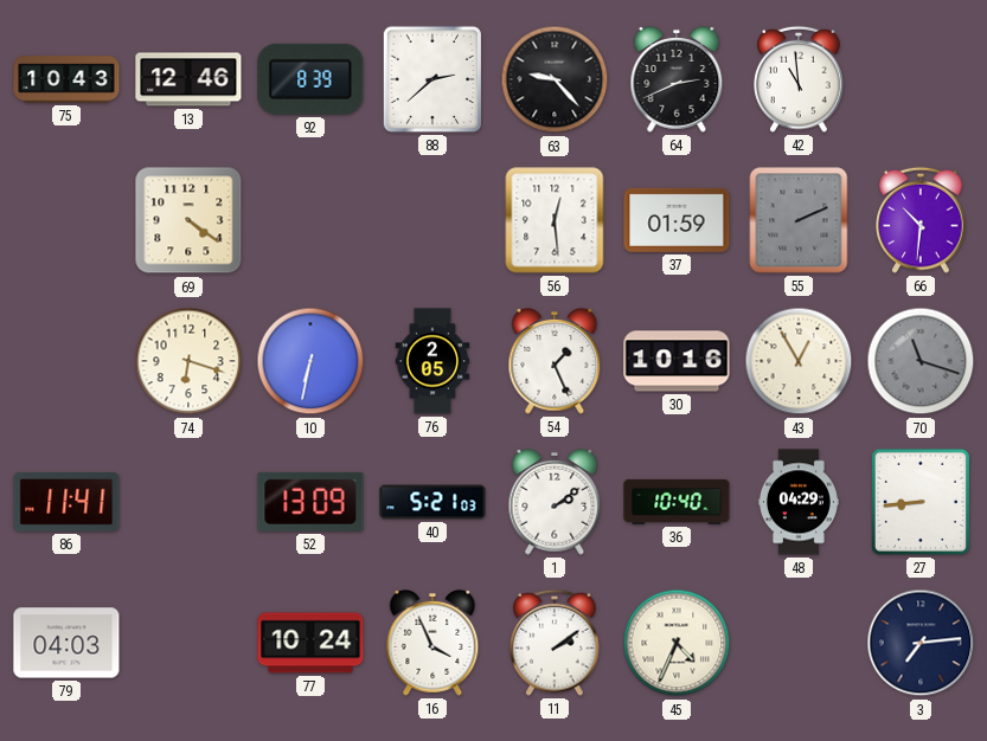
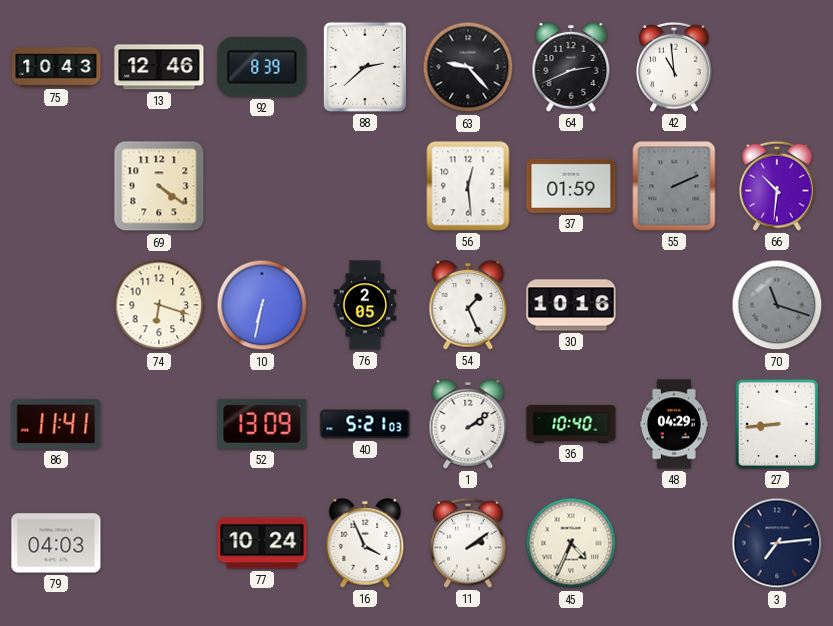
43: 12:55 -> none (799, 361)
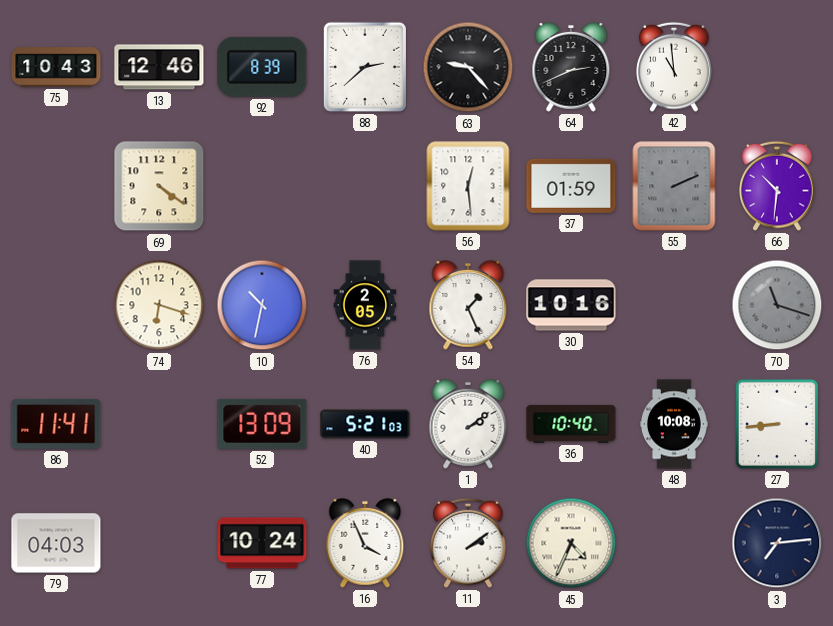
10: 6:32 -> 10:32 (262, 305)
48: 04:29 -> 10:08 (674, 424)
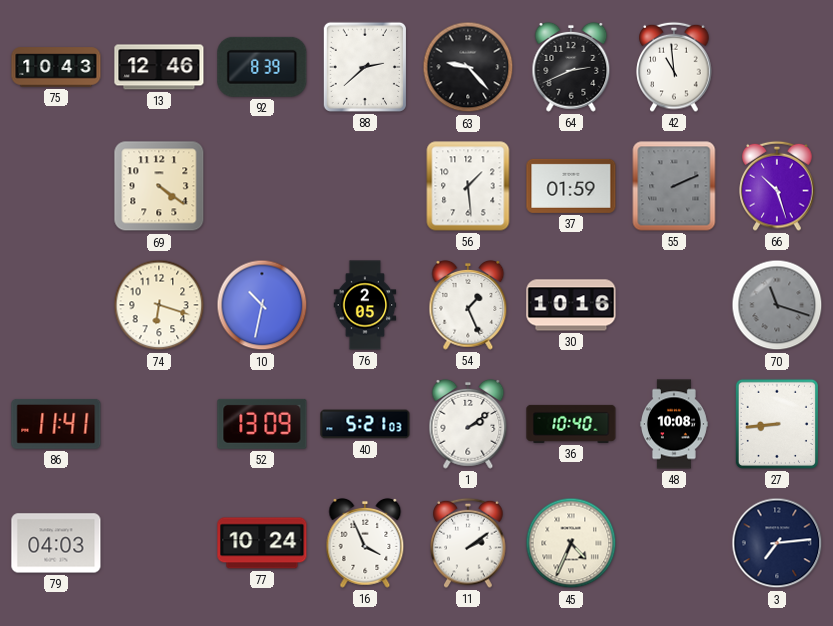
56: 12:29 -> 1:29 (468, 186)
66: 10:31 -> 10:27 (777, 186)
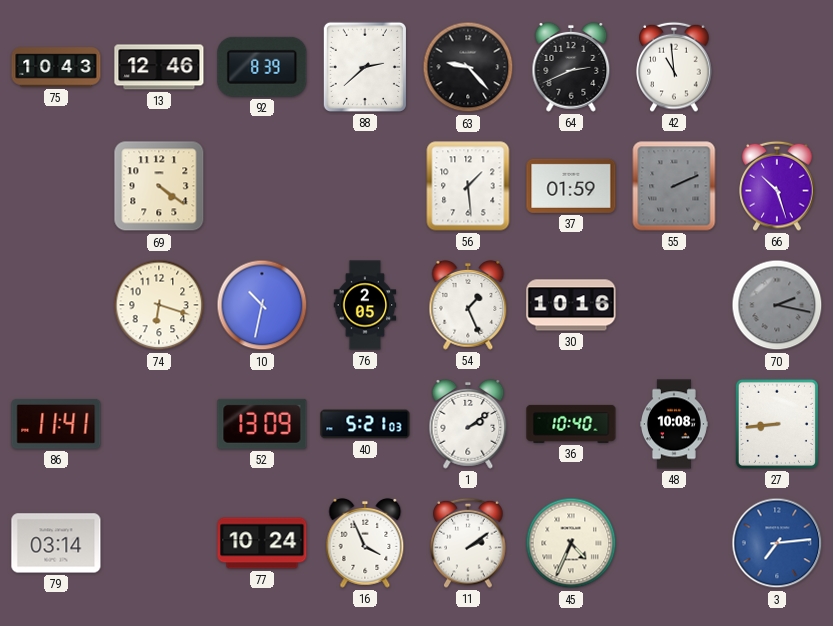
70: 11:18 -> 2:17 (777, 305)
79: 04:03 -> 03:14 (56, 543)
3 dial: navy -> blue (777, 543)
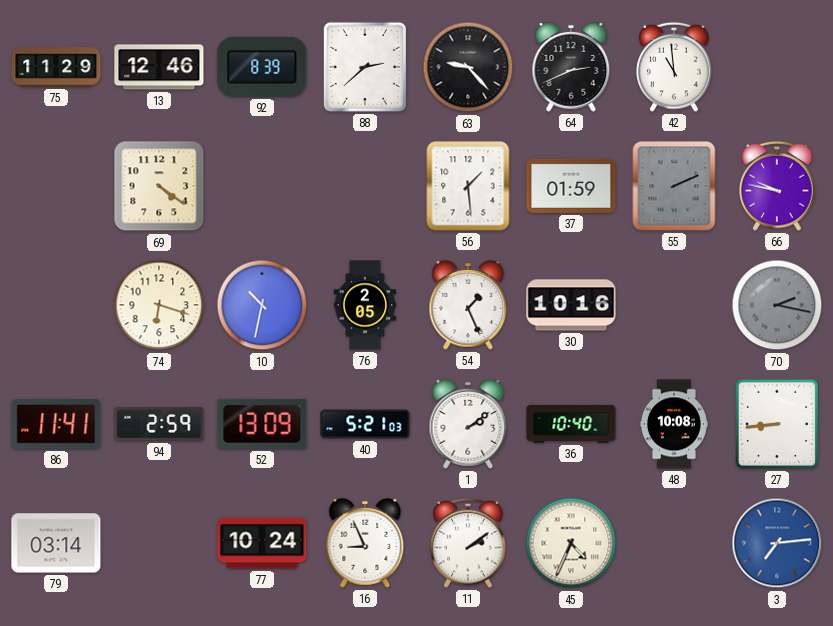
75: 10:43 -> 11:29 (56, 67)
66: 10:27 -> 9:47 (777, 186)
94: none -> 2:59 (159, 424)
16: 3:56 -> 8:56 (365, 543)
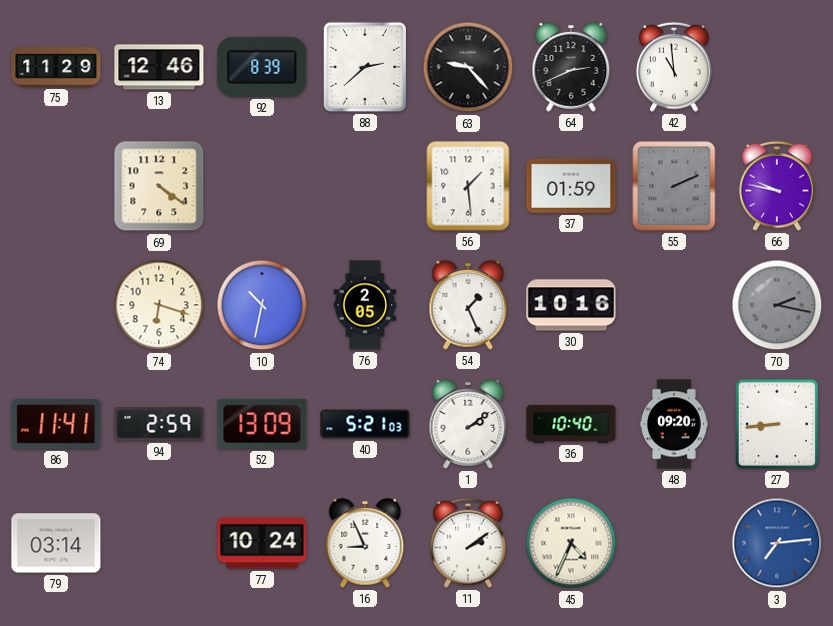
48: 10:08 -> 09:20 (674, 424)
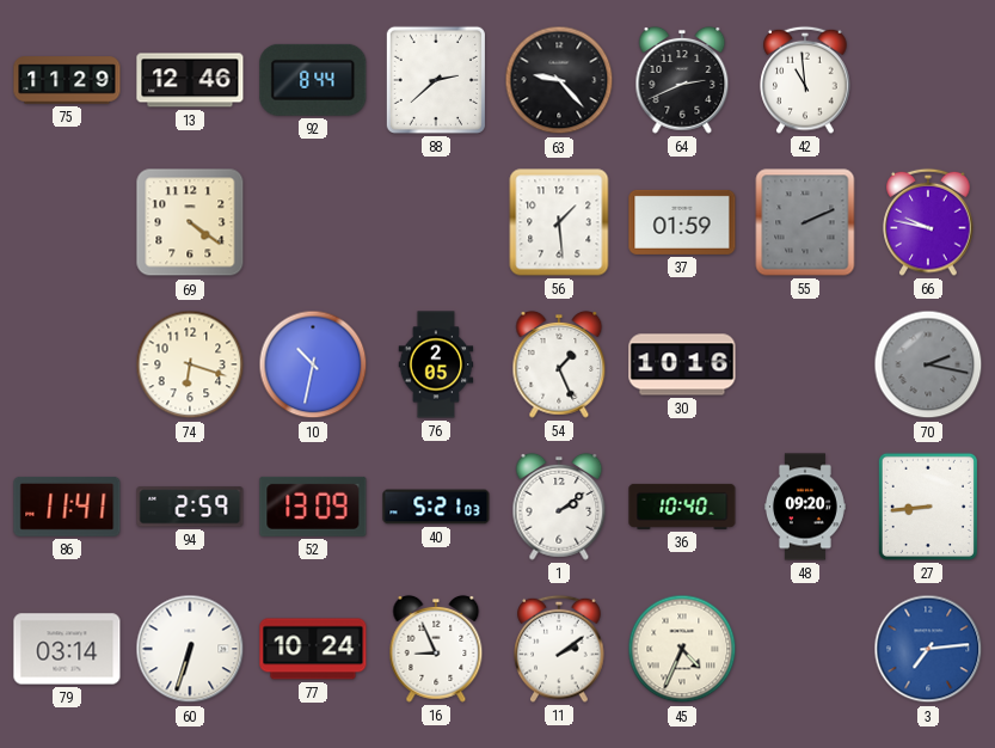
92: 8:39 -> 8:44 (313, 80)
60: none -> 6:33 (190, 649)
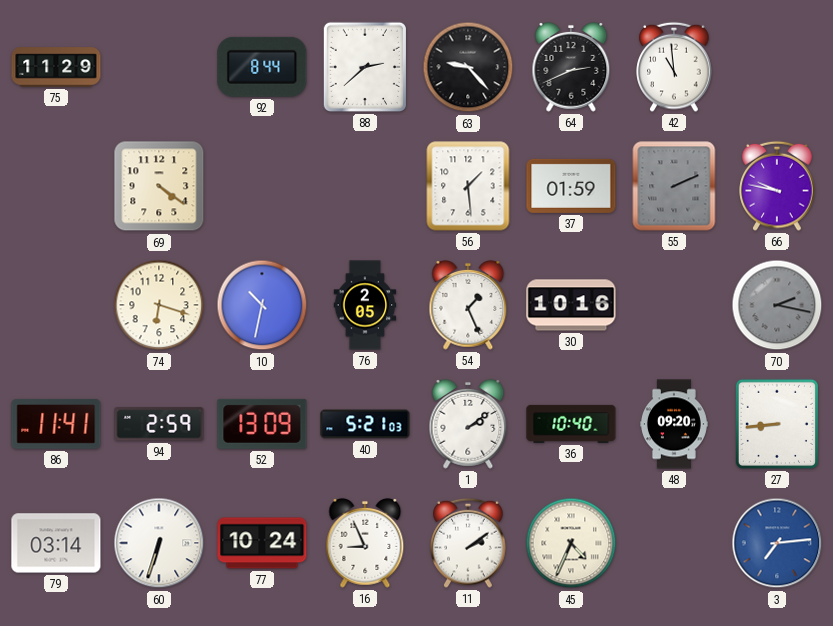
13: 12:46 -> none (190, 80)
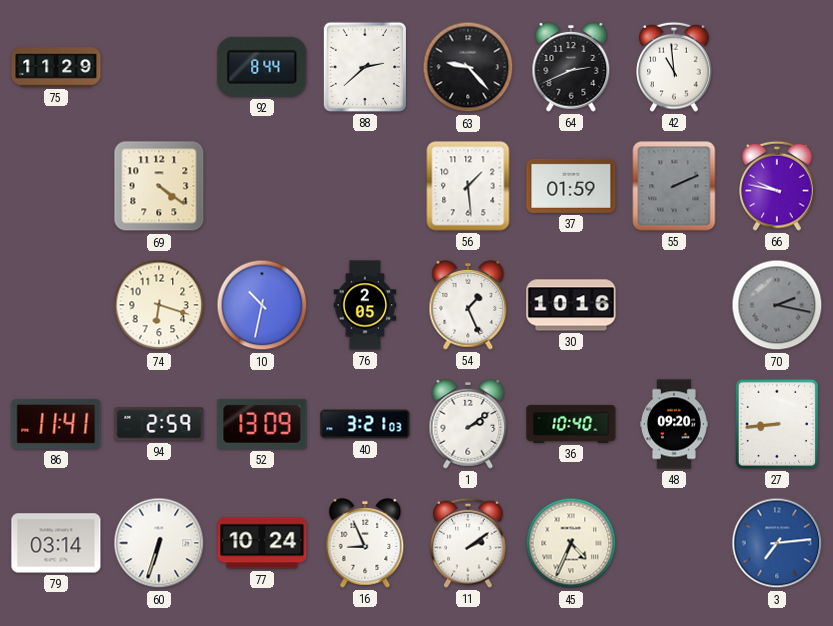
40: 5:21 -> 3:21 (365, 424)
